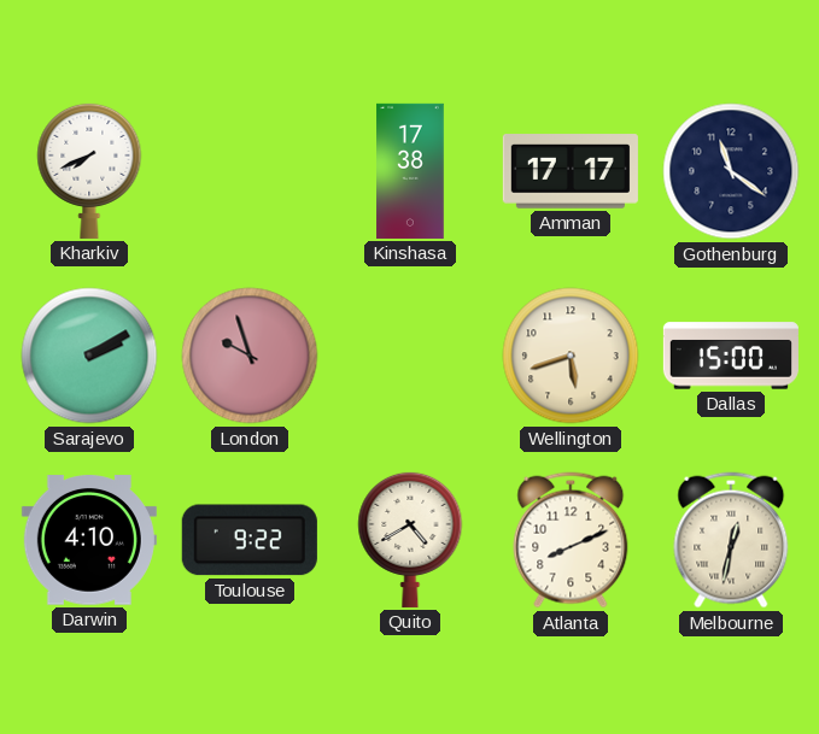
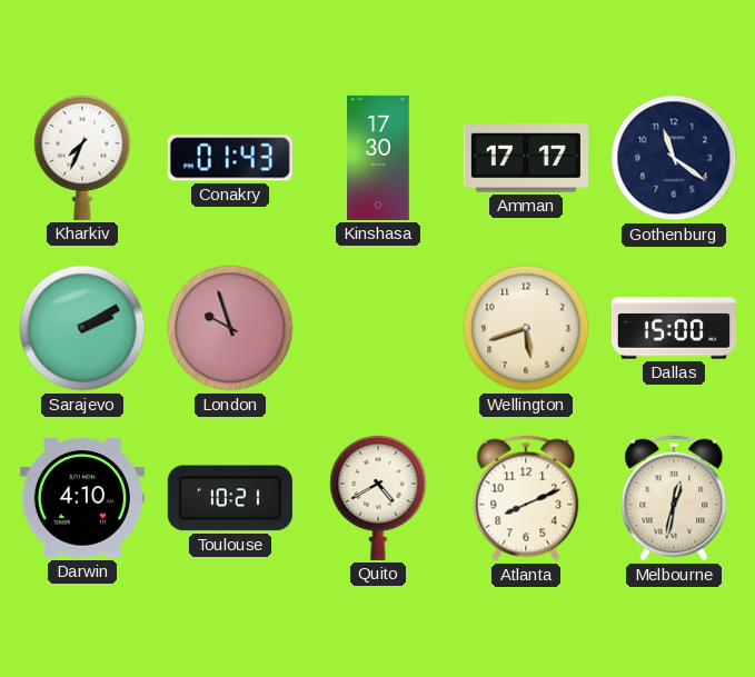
Kharkiv: 7:41 -> 7:34 (82, 157)
Conakry: none -> 01:43 (230, 158)
Kinshasa: 17:38 -> 17:30 (378, 158)
Toulouse: 9:22 -> 10:21 (230, 498)
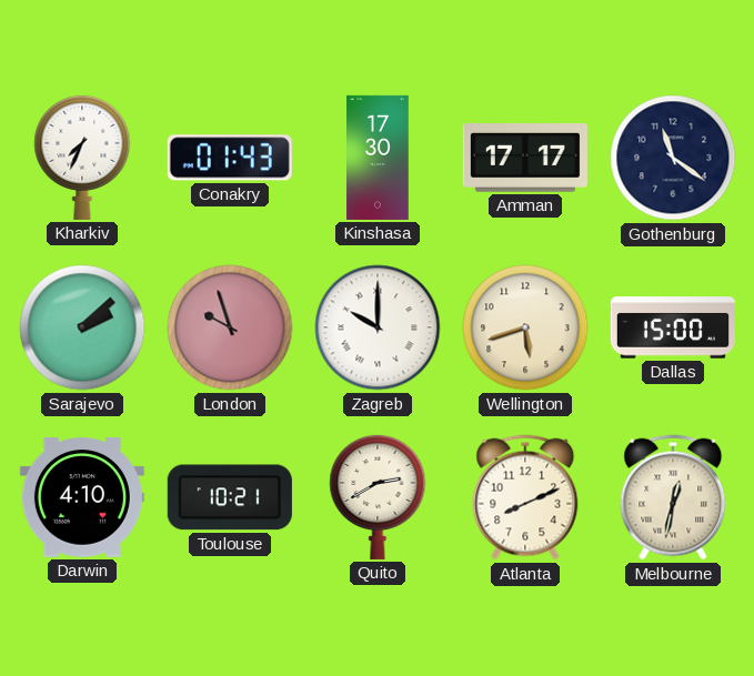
Sarajevo: 2:10 -> 2:08 (82, 327)
Zagreb: none -> 10:00 (378, 327)
Quito: 4:40 -> 2:40 (378, 496)
